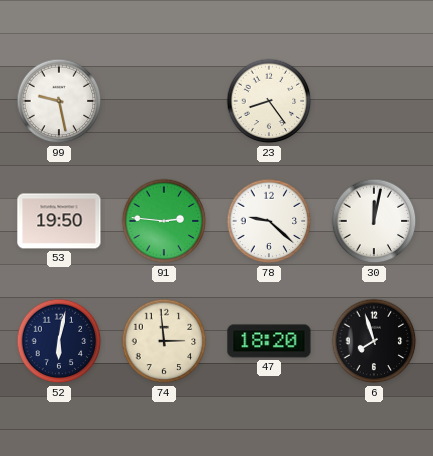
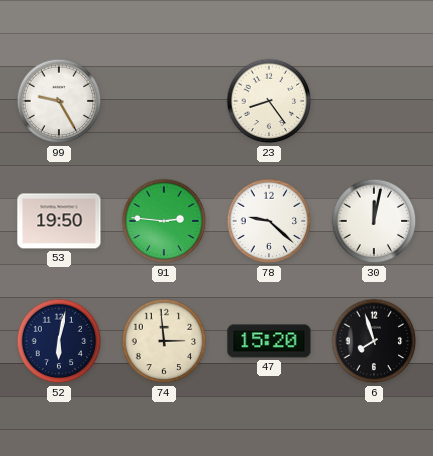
99: 9:28 -> 9:25 (59, 101)
47: 18:20 -> 15:20 (269, 341)
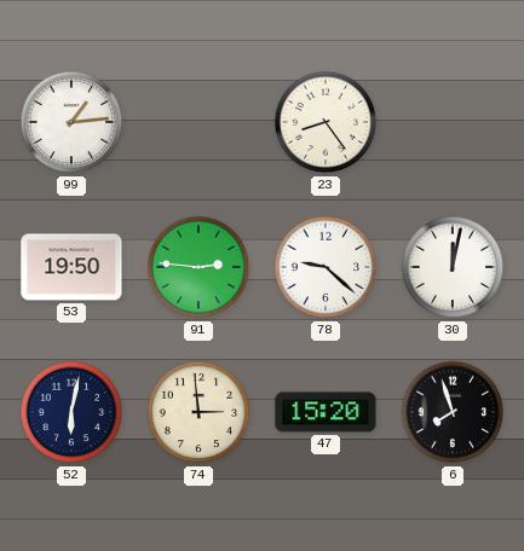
99: 9:25 -> 1:14 (71, 122)
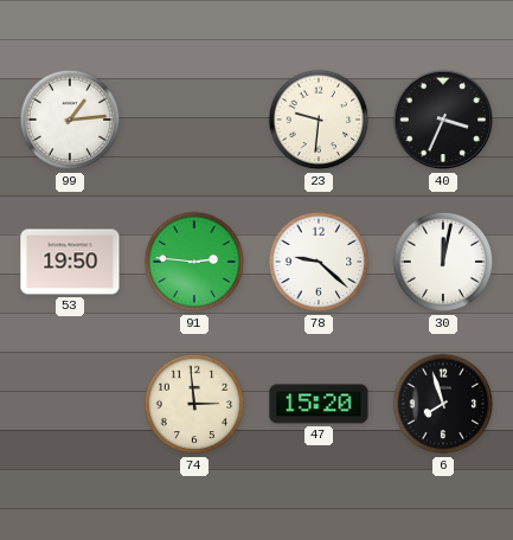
23: 8:24 -> 9:31 (319, 120)
40: none -> 3:34 (443, 120)
52: 6:02 -> none (71, 412)
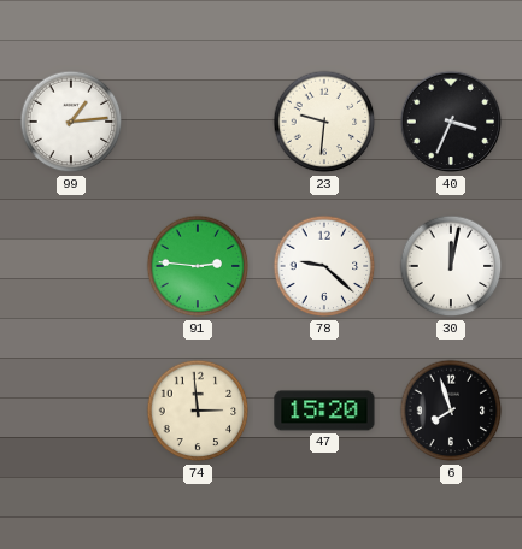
53: 19:50 -> none (70, 262)
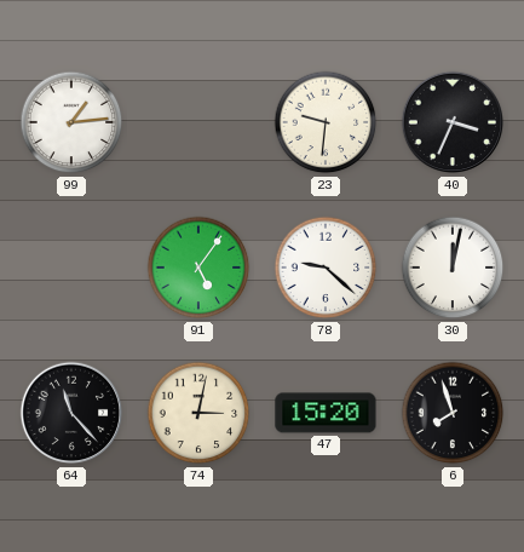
91: 2:46 -> 5:06 (198, 268)
64: none -> 11:23 (71, 413)
74: 2:59 -> 3:02 (198, 413)
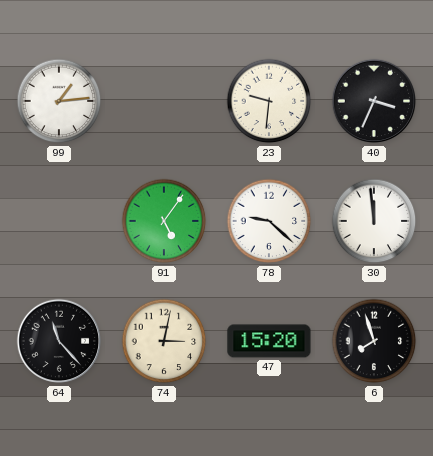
30: 12:02 -> 11:59 (374, 221)
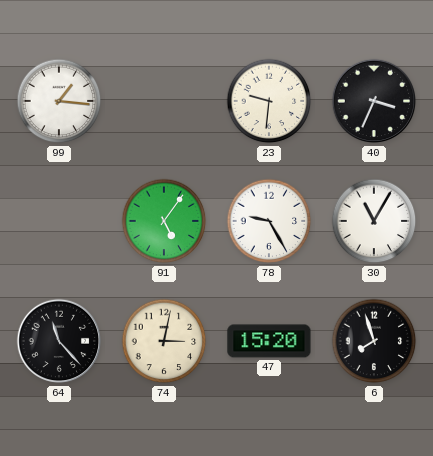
99: 1:14 -> 1:16 (59, 101)
78: 9:22 -> 9:25 (269, 221)
30: 11:59 -> 11:05 (374, 221)
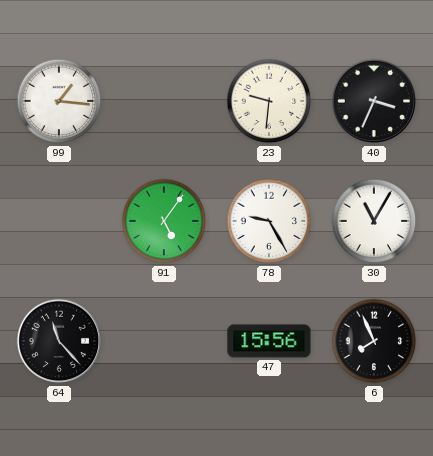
74: 3:02 -> none (164, 341)
47: 15:20 -> 15:56 (269, 341)
6: 7:57 -> 7:56 (374, 341)
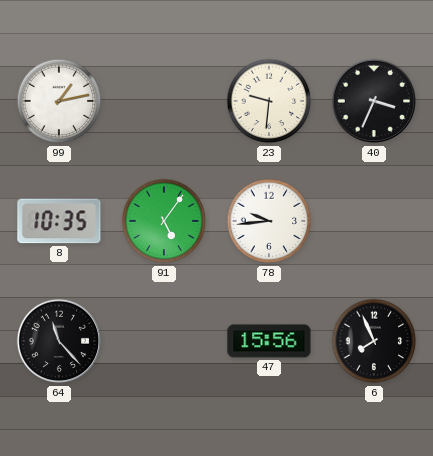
99: 1:16 -> 1:13 (59, 101)
8: none -> 10:35 (59, 221)
78: 9:25 -> 9:44 (269, 221)
30: 11:05 -> none (374, 221)
